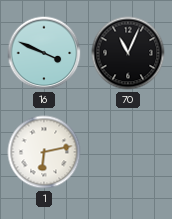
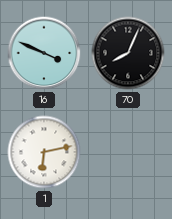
70: 11:04 -> 8:04 (128, 53)
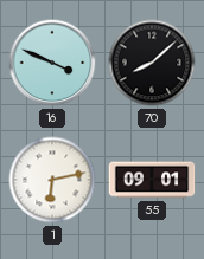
70: 8:04 -> 8:08 (152, 63)
55: none -> 09:01 (152, 180)
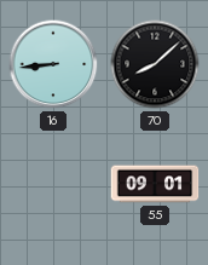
16: 3:49 -> 8:44 (53, 64)
1: 6:13 -> none (52, 180)
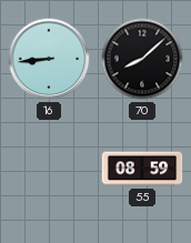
55: 09:01 -> 08:59 (142, 169)
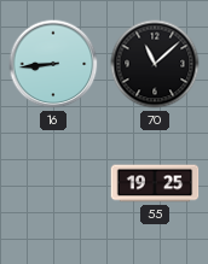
70: 8:08 -> 11:08 (155, 64)
55: 08:59 -> 19:25 (155, 183)
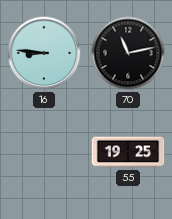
16: 8:44 -> 8:46 (44, 53)
70: 11:08 -> 11:13 (128, 53)
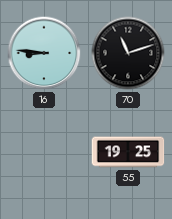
70: 11:13 -> 11:12 (128, 53)
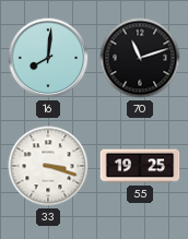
16: 8:46 -> 8:01 (48, 58)
33: none -> 3:18 (48, 166)
